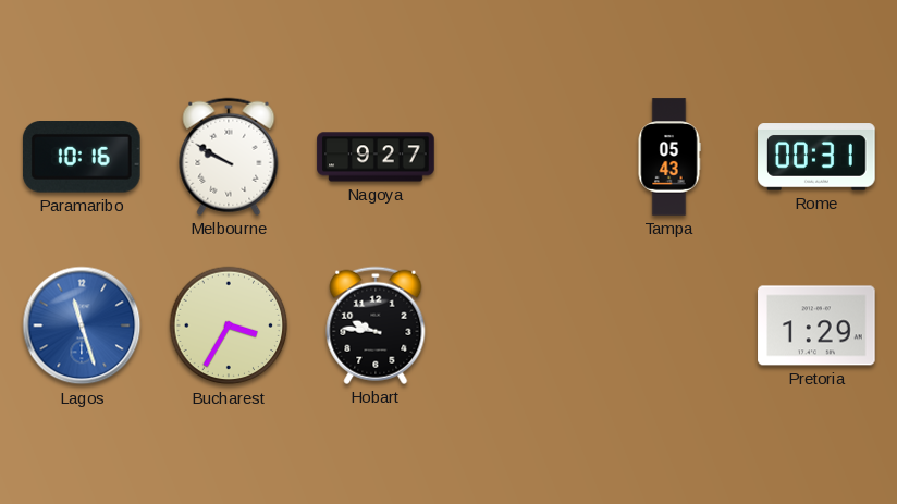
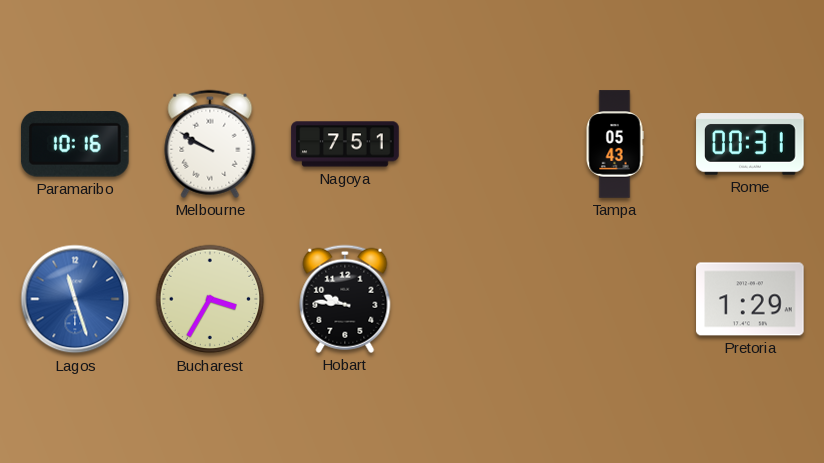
Nagoya: 9:27 -> 7:51 (345, 144)
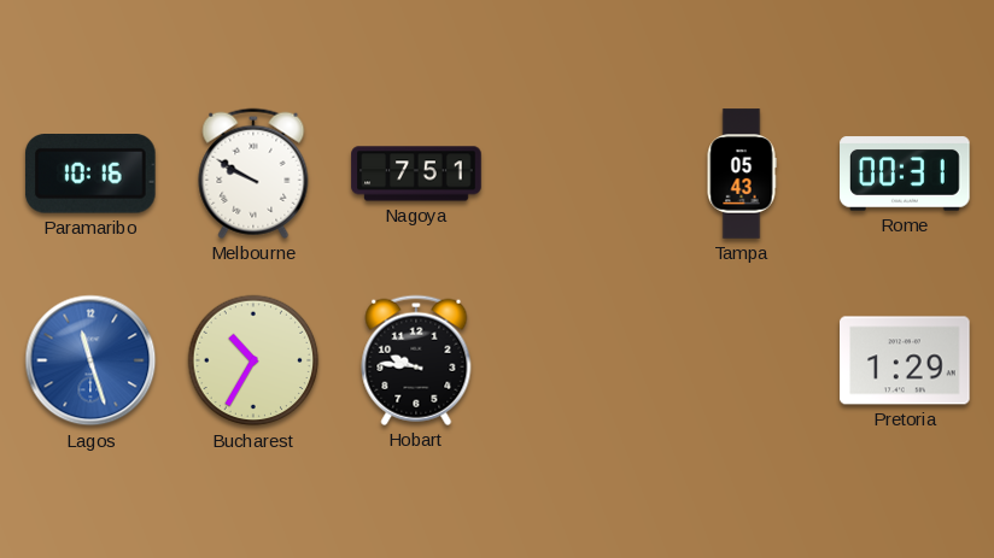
Bucharest: 3:35 -> 10:35 (253, 360)
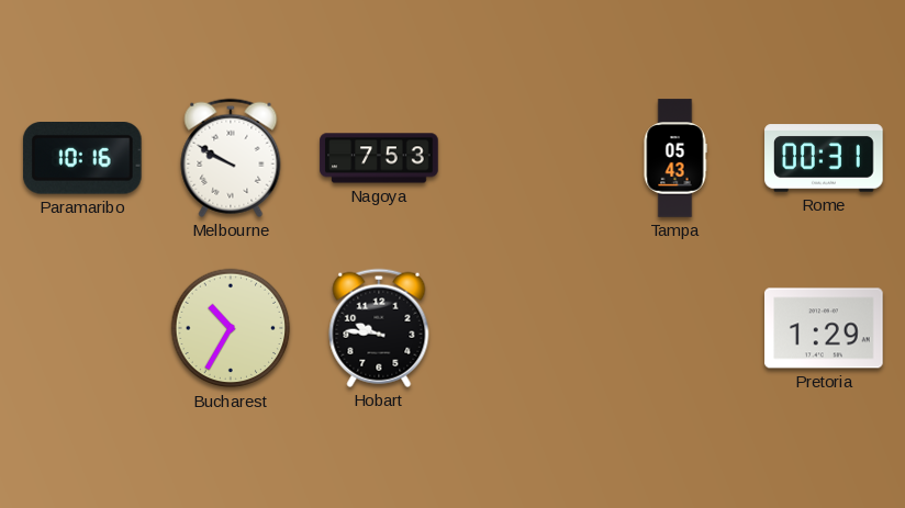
Nagoya: 7:51 -> 7:53 (379, 158)
Lagos: 11:27 -> none (90, 360)
